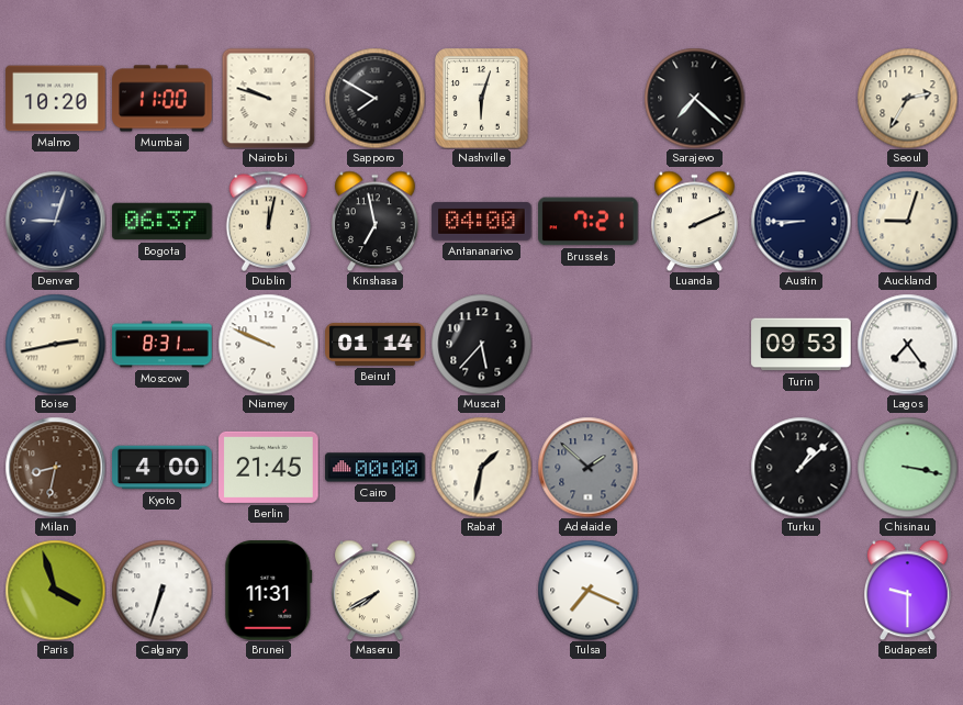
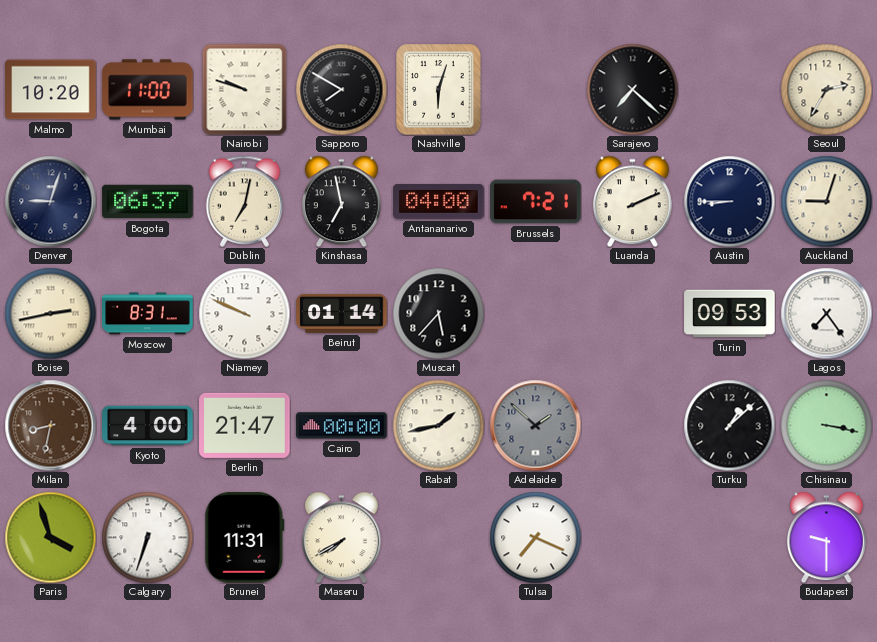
Dublin: 12:02 -> 7:02 (245, 201)
Berlin: 21:45 -> 21:47 (245, 425)
Rabat: 1:32 -> 1:43 (438, 425)
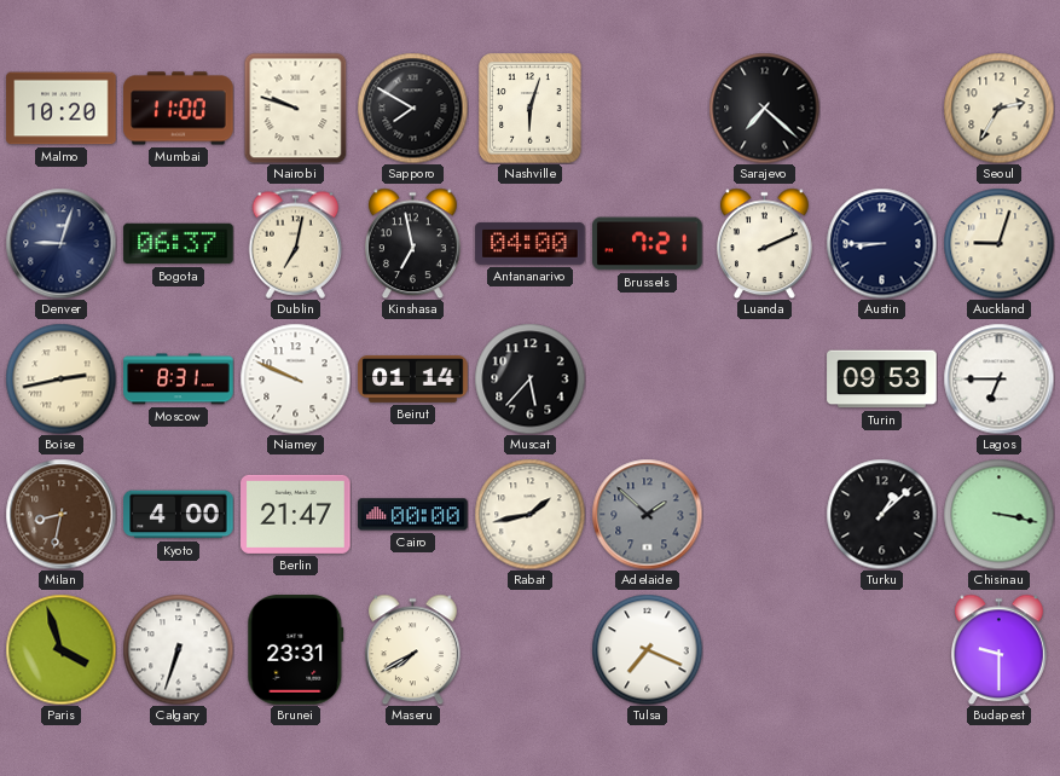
Lagos: 7:24 -> 6:45 (998, 378)
Brunei: 11:31 -> 23:31 (296, 650)
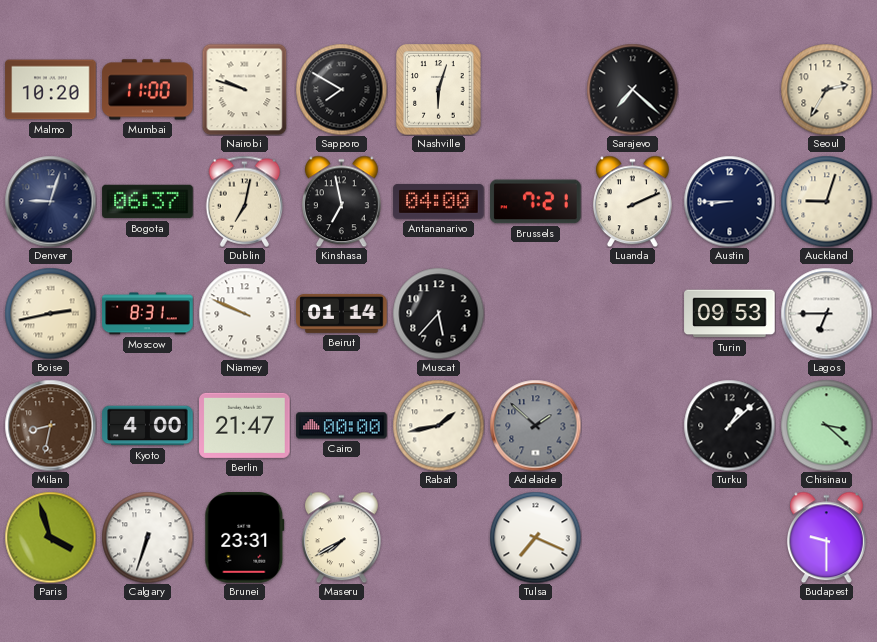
Chisinau: 3:17 -> 3:22 (826, 425)
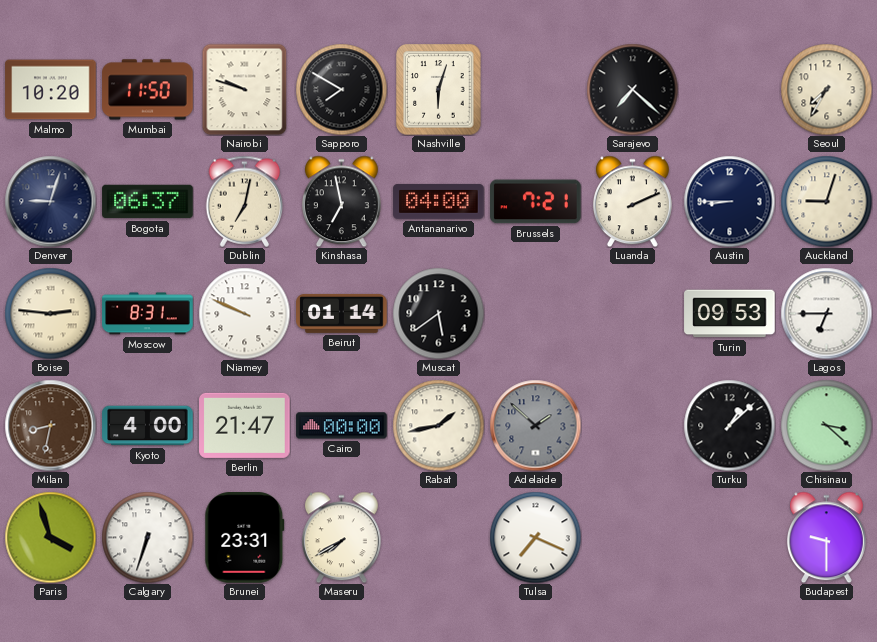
Mumbai: 11:00 -> 11:50 (148, 90)
Seoul: 2:35 -> 7:35 (826, 89)
Boise: 2:43 -> 2:46 (50, 313)
Muscat: 5:37 -> 5:39 (438, 313)
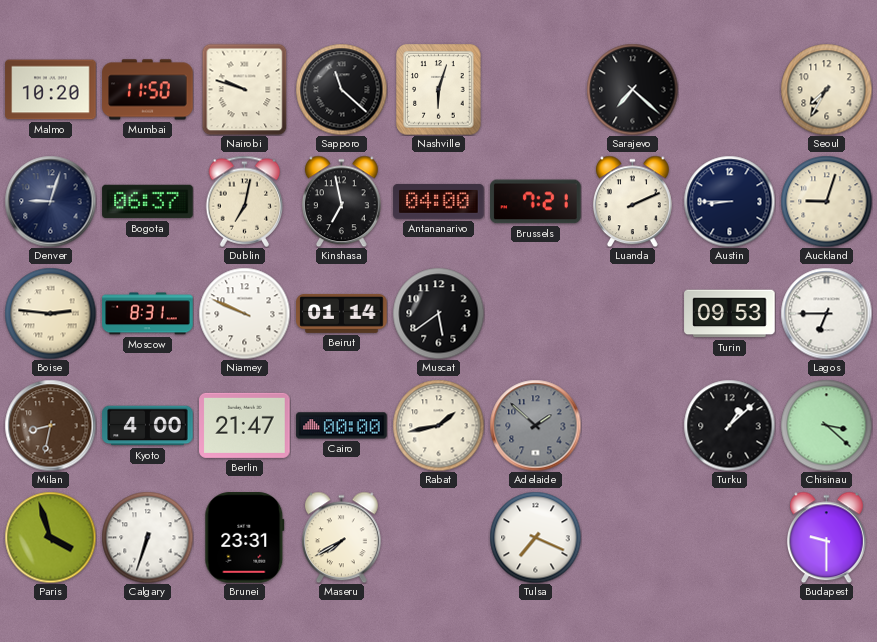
Sapporo: 7:50 -> 11:22 (341, 89)
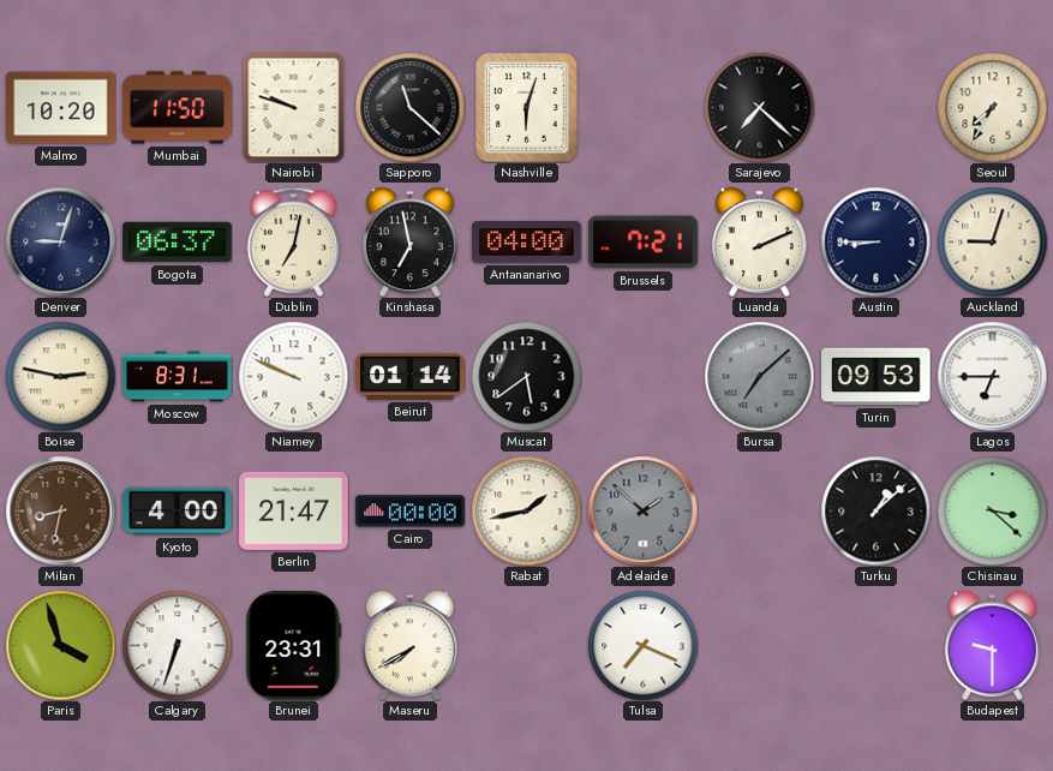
Boise: 2:46 -> 2:47 (60, 376)
Bursa: none -> 7:08 (759, 376)
